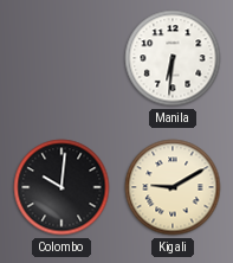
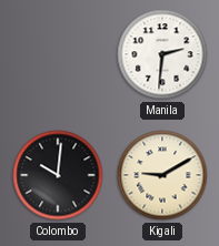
Manila: 6:31 -> 2:31 (162, 54)
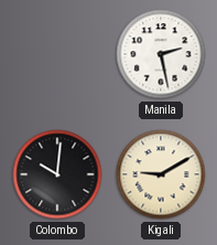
Manila: 2:31 -> 2:28 (161, 54)
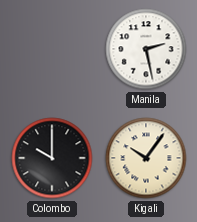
Colombo: 10:01 -> 10:00 (52, 158)
Kigali: 9:10 -> 10:06 (146, 158)
